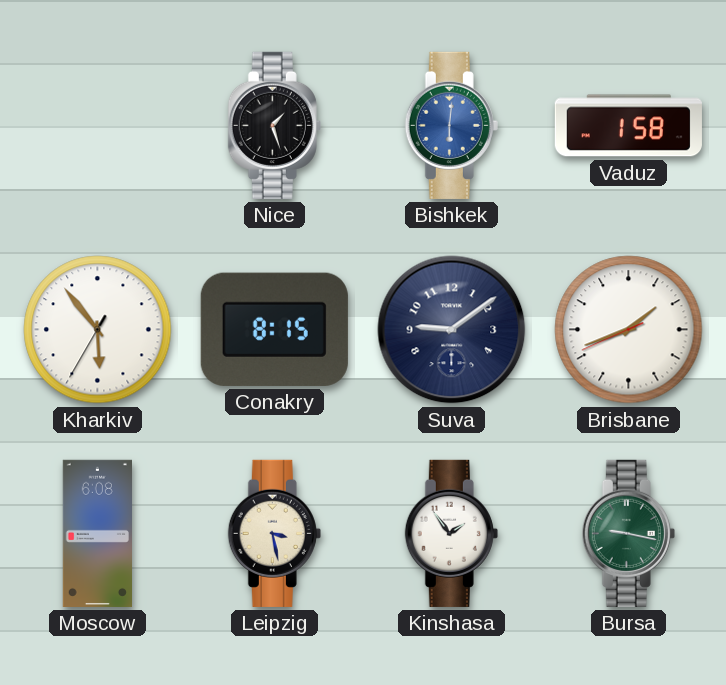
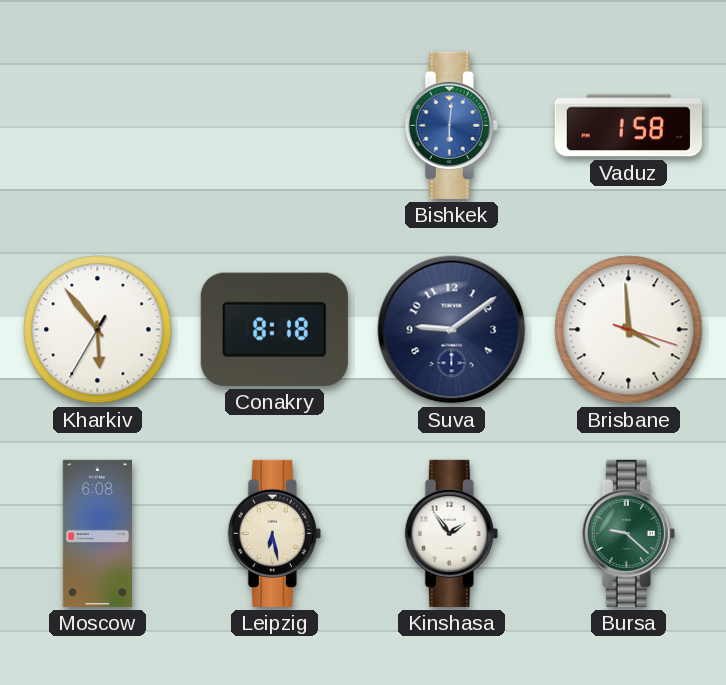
Nice: 1:27 -> none (274, 125)
Conakry: 8:15 -> 8:18 (274, 329)
Brisbane: 1:41 -> 3:59 (629, 330)
Leipzig: 3:28 -> 6:28 (274, 533)
Bursa: 9:17 -> 9:22 (628, 533)
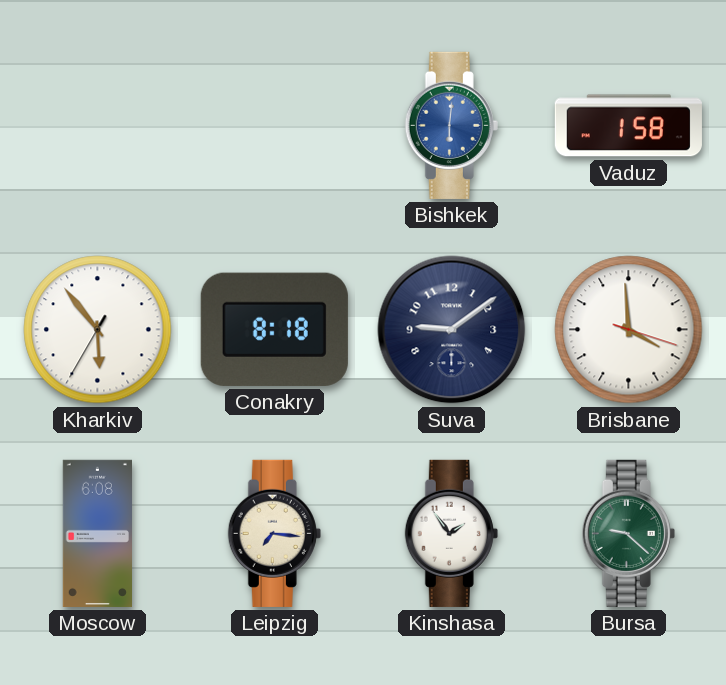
Leipzig: 6:28 -> 7:16 (274, 533)
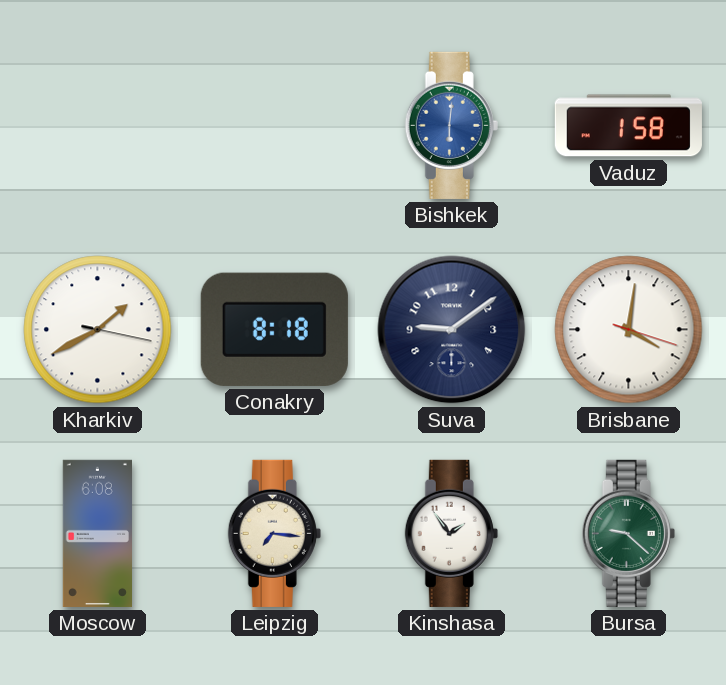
Kharkiv: 5:53 -> 1:40 (98, 330)
Brisbane: 3:59 -> 4:01 (629, 330)
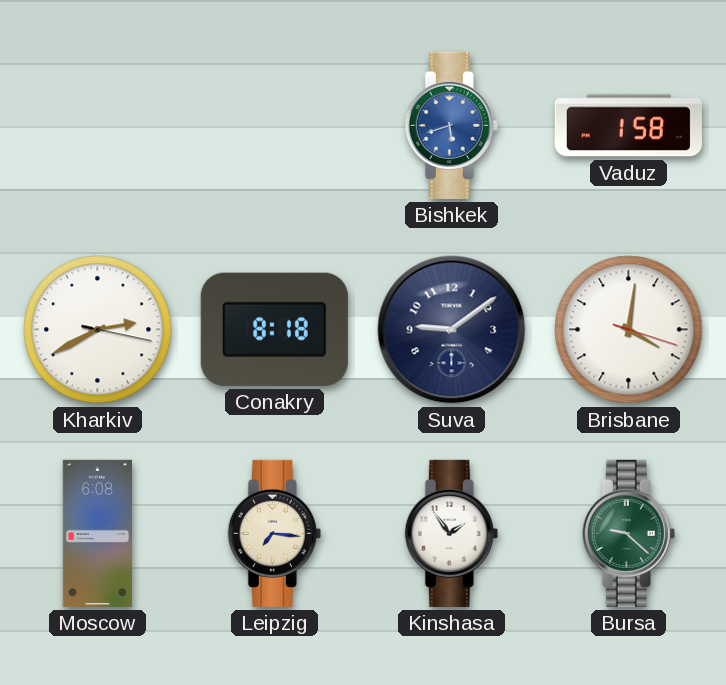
Bishkek: 6:01 -> 5:42 (451, 125)
Kharkiv: 1:40 -> 2:40 (98, 330)
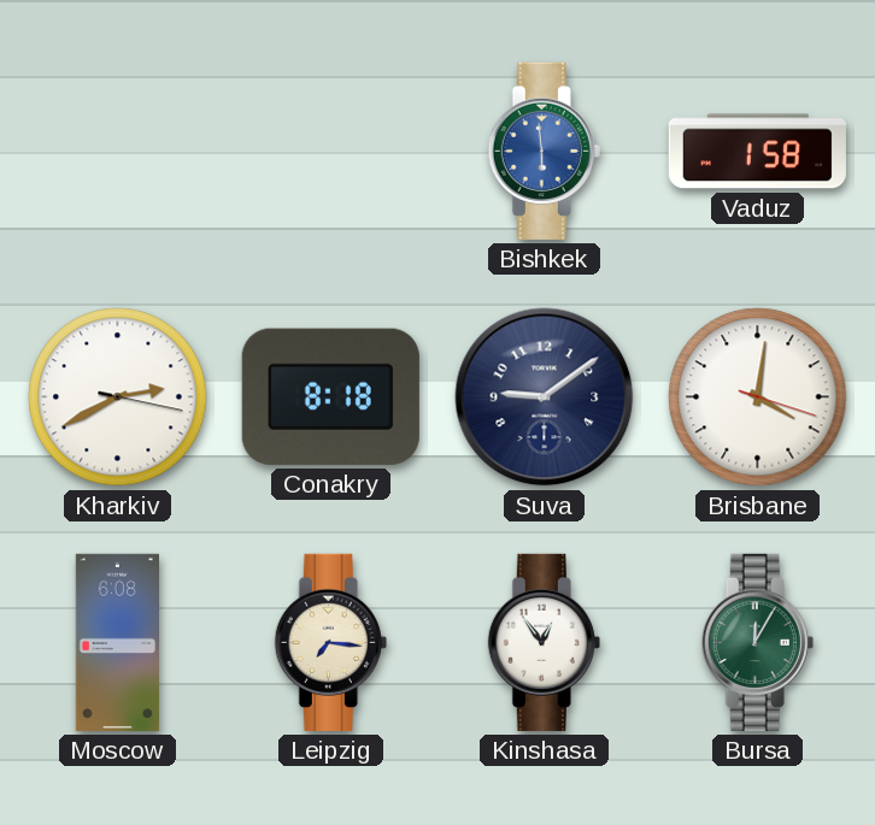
Bishkek: 5:42 -> 5:59 (544, 151)
Kinshasa: 1:54 -> 12:54 (544, 642)
Bursa: 9:22 -> 12:05 (757, 642)
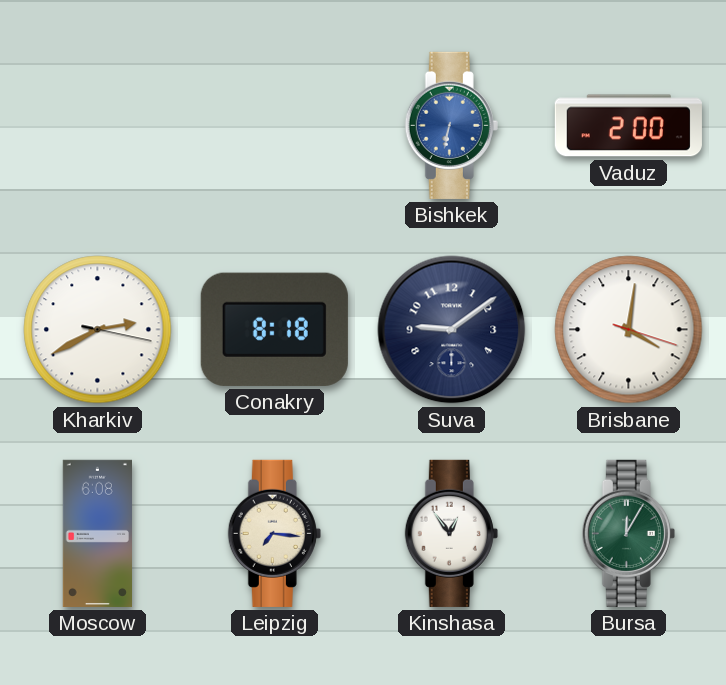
Bishkek: 5:59 -> 6:32 (451, 125)
Vaduz: 1:58 -> 2:00 (628, 126)
